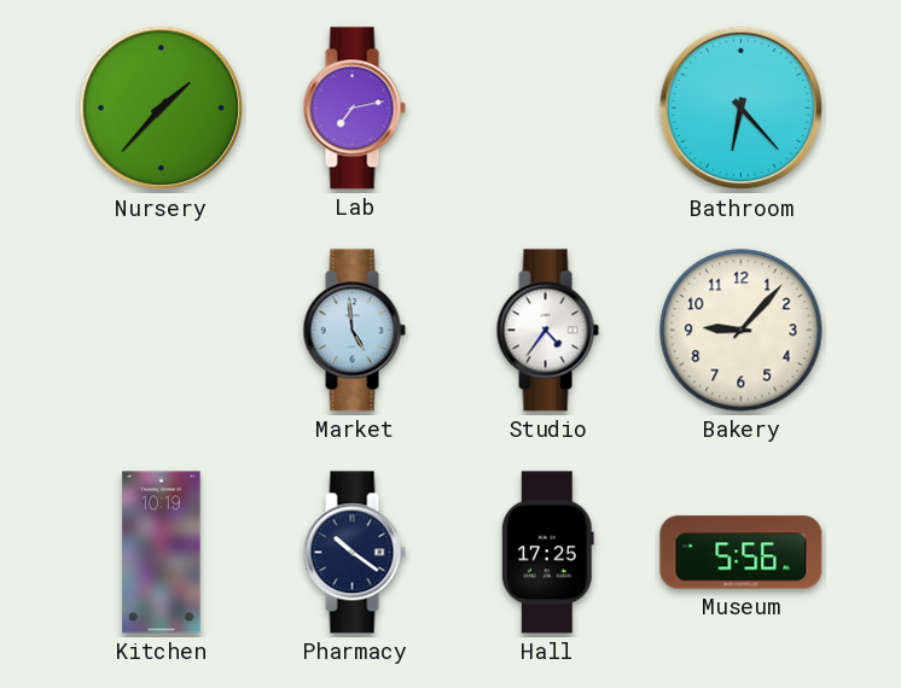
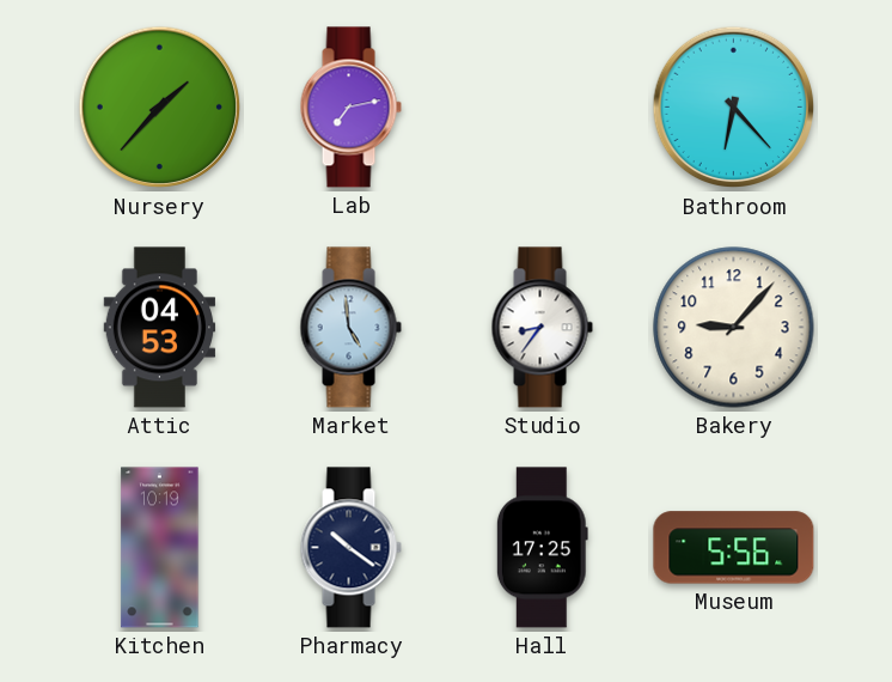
Attic: none -> 04:53 (160, 328)
Studio: 4:36 -> 8:36 (542, 328)
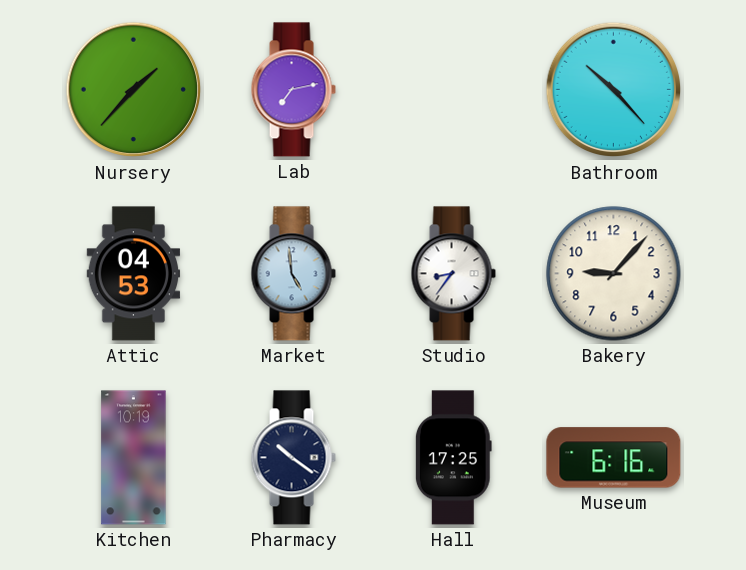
Bathroom: 6:23 -> 10:23 (614, 90)
Museum: 5:56 -> 6:16 (614, 458)
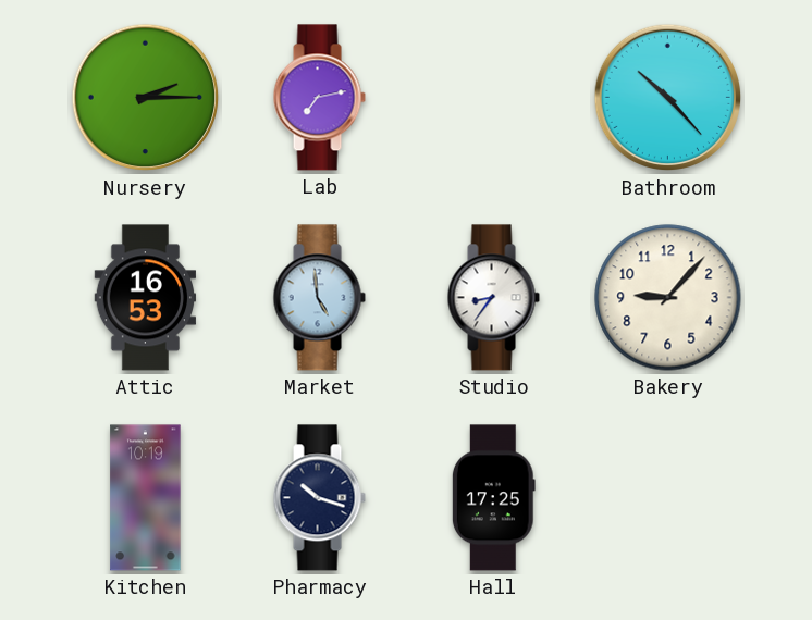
Nursery: 1:37 -> 2:15 (146, 98)
Attic: 04:53 -> 16:53 (146, 298)
Pharmacy: 10:21 -> 10:18 (319, 498)
Museum: 6:16 -> none (614, 458)
